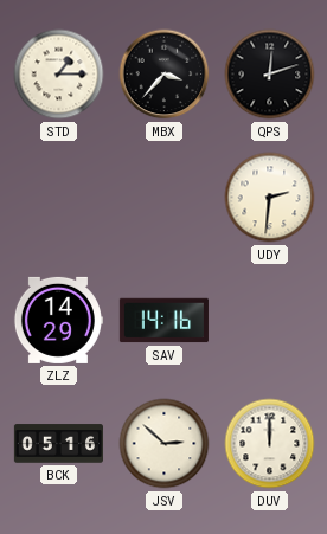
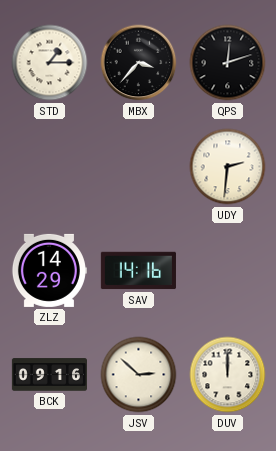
BCK: 05:16 -> 09:16 (49, 375)
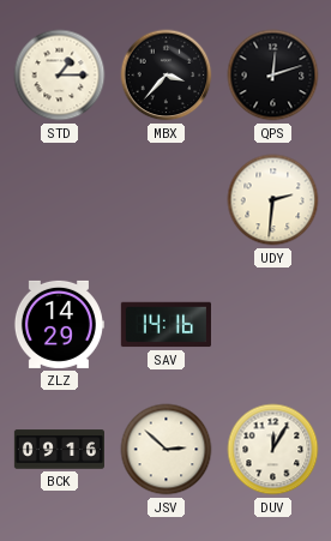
DUV: 12:00 -> 12:05 (273, 450)
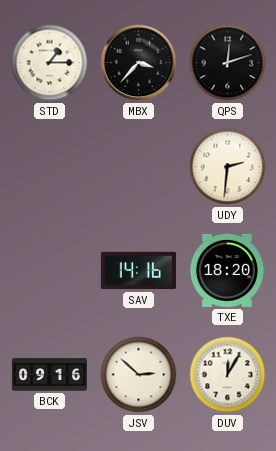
ZLZ: 14:29 -> none (59, 324)
TXE: none -> 18:20 (227, 270)
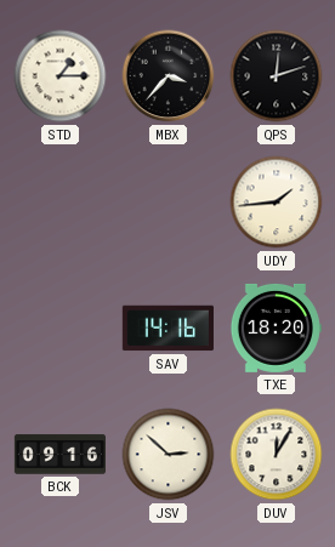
UDY: 2:31 -> 1:44 (277, 203)
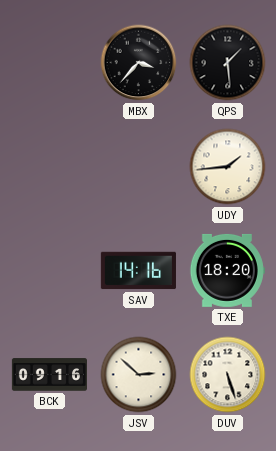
STD: 1:15 -> none (61, 76)
QPS: 12:12 -> 1:29 (228, 63)
DUV: 12:05 -> 5:27 (228, 375)
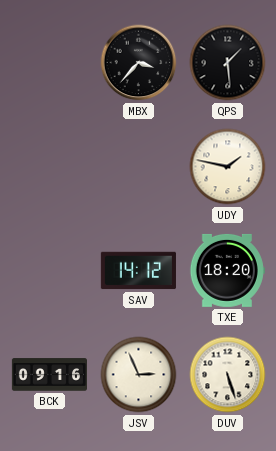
UDY: 1:44 -> 1:47 (228, 167)
SAV: 14:16 -> 14:12 (138, 271)
JSV: 2:52 -> 2:56 (139, 375)
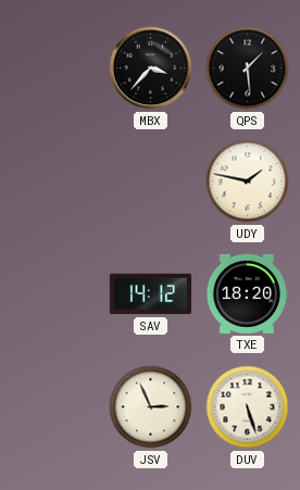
BCK: 09:16 -> none (49, 375)
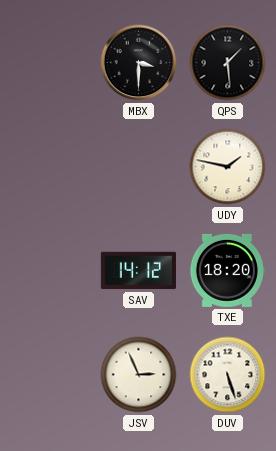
MBX: 3:37 -> 3:30 (139, 63)
